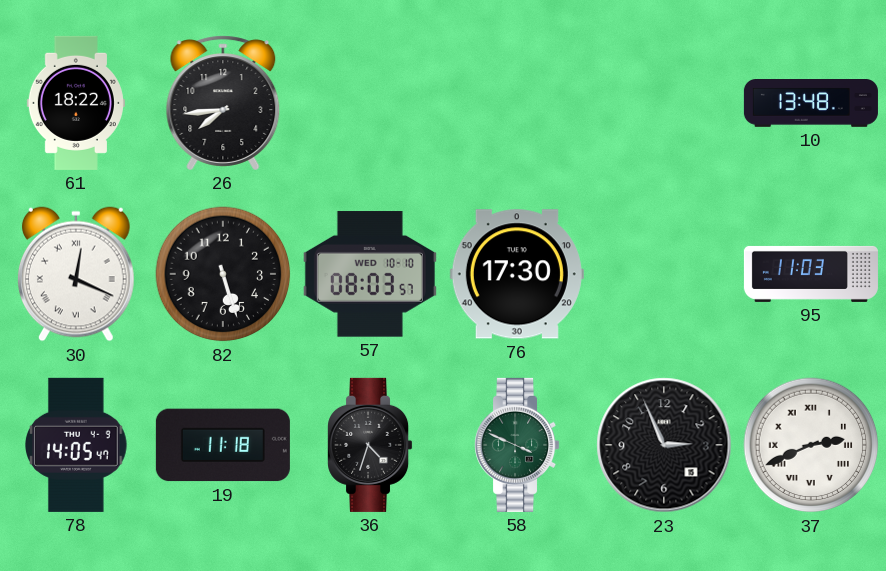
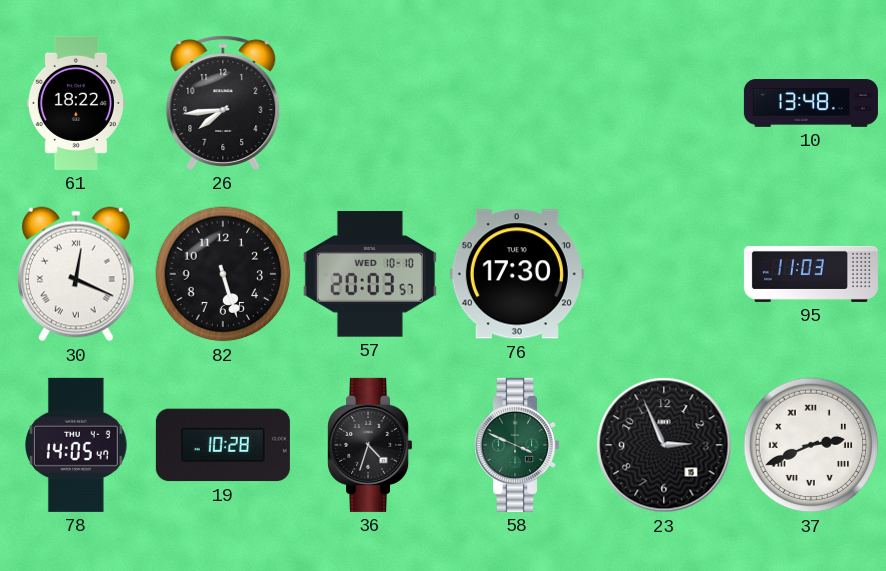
57: 08:03 -> 20:03 (370, 274)
19: 11:18 -> 10:28 (223, 445)
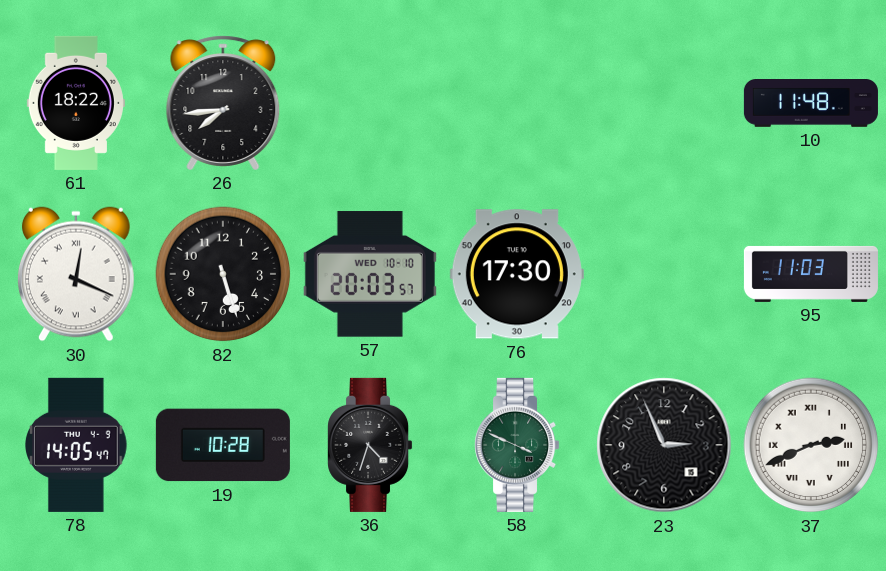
10: 13:48 -> 11:48 (811, 104)
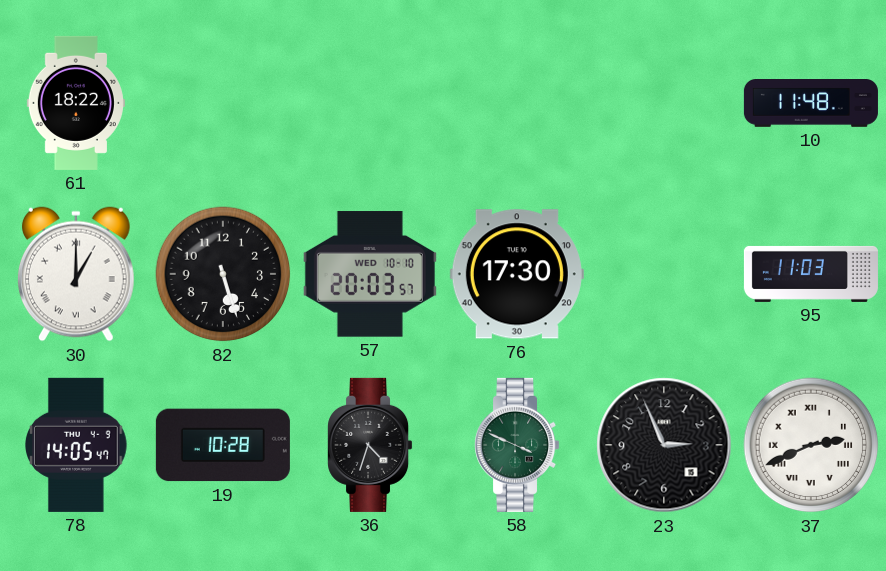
26: 7:44 -> none (223, 103)
30: 12:19 -> 1:00 (76, 274)
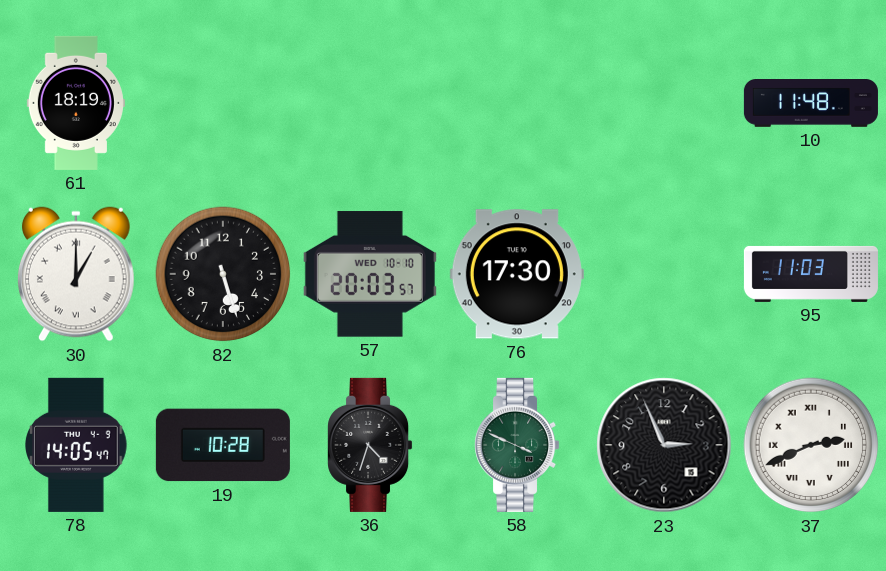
61: 18:22 -> 18:19 (76, 103)
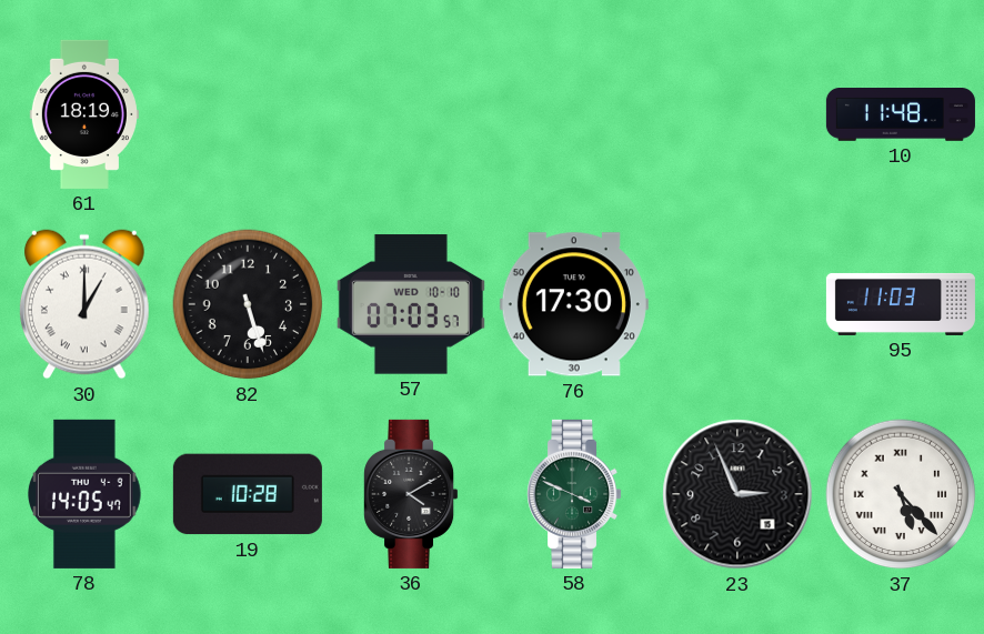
57: 20:03 -> 07:03 (411, 304)
36: 4:33 -> 4:10 (411, 494)
37: 2:41 -> 5:23 (901, 494)
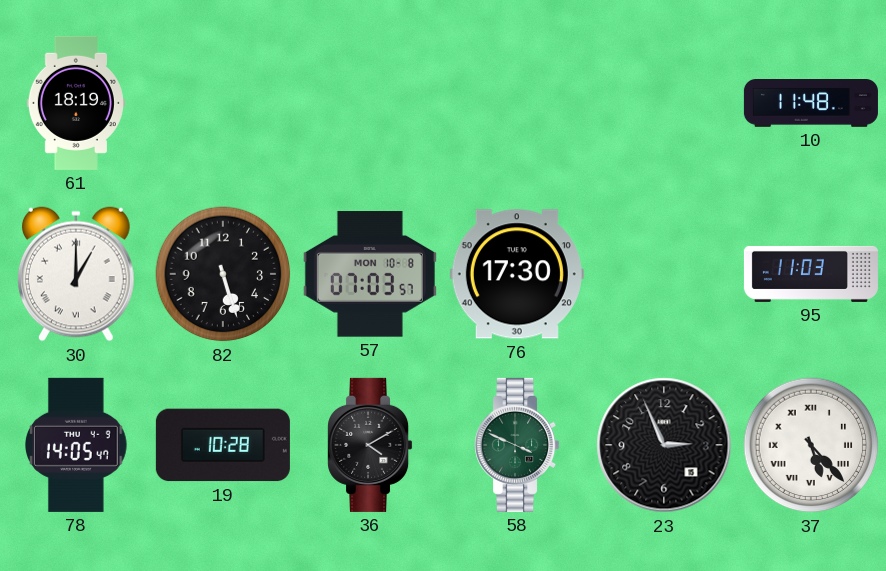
57 date: WED 10-10 -> MON 10-8 (370, 274)
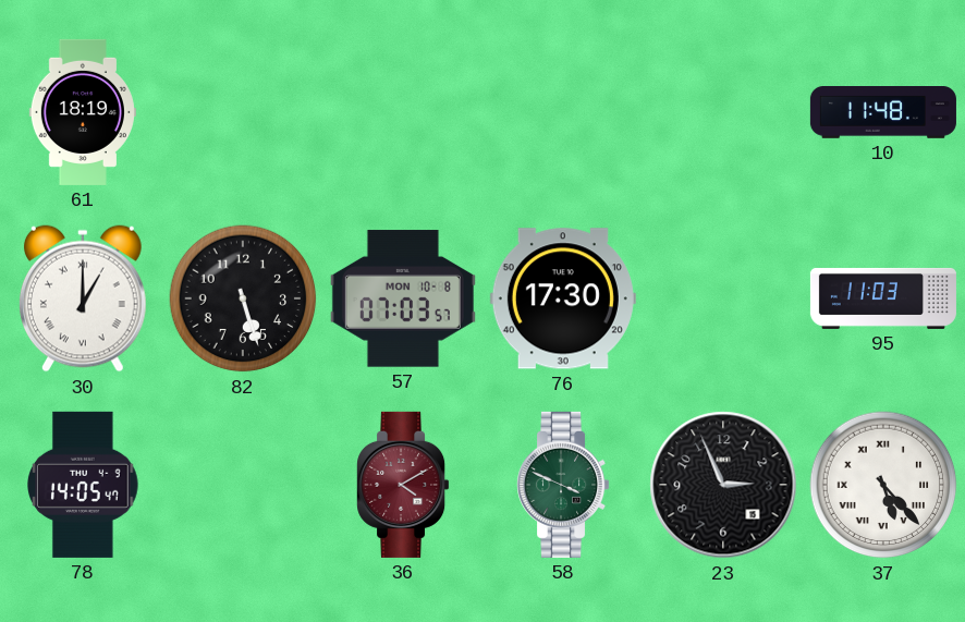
19: 10:28 -> none (223, 445)
36 dial: black -> burgundy (403, 485)
